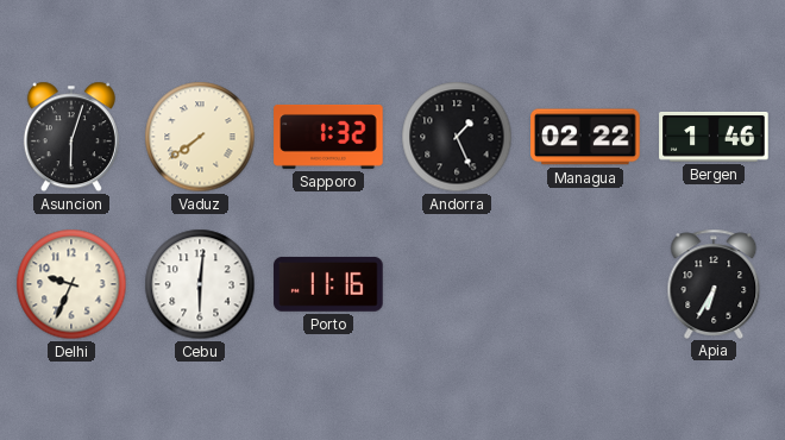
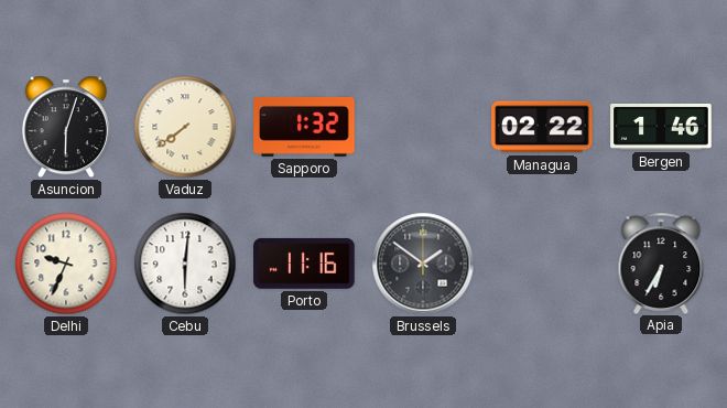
Andorra: 1:26 -> none (457, 137)
Brussels: none -> 1:51 (423, 264)
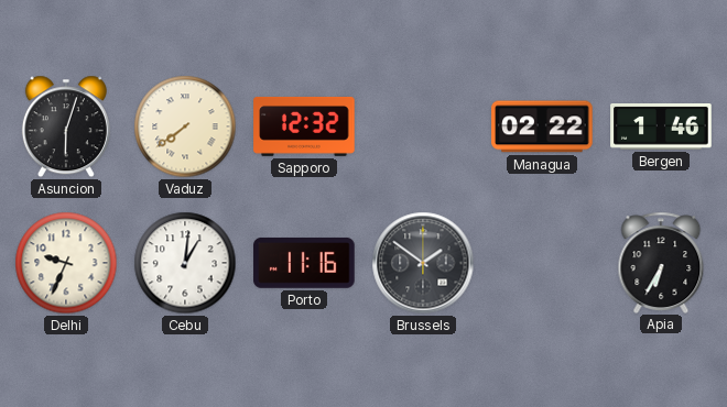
Sapporo: 1:32 -> 12:32 (304, 127)
Cebu: 6:01 -> 1:01 (185, 263)
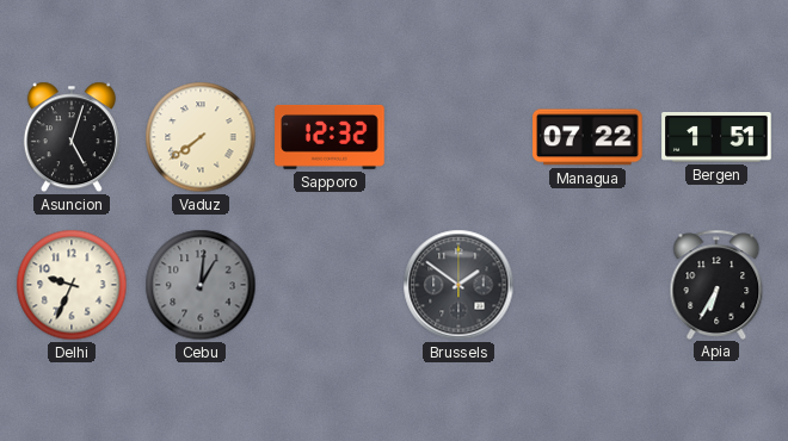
Asuncion: 6:03 -> 5:03 (72, 137)
Managua: 02:22 -> 07:22 (587, 137)
Bergen: 1:46 -> 1:51 (716, 138)
Cebu dial: white -> grey (201, 285)
Porto: 11:16 -> none (304, 263)
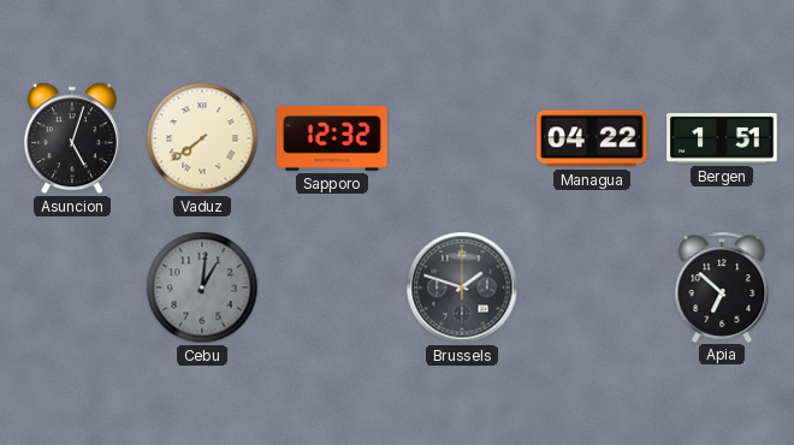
Managua: 07:22 -> 04:22 (592, 138)
Delhi: 9:34 -> none (72, 285)
Brussels: 1:51 -> 1:48 (462, 287)
Apia: 6:35 -> 6:52 (722, 286)
